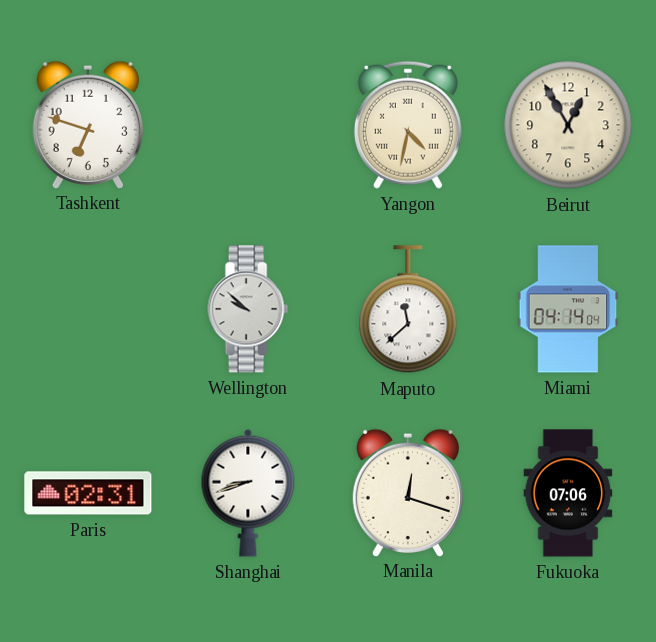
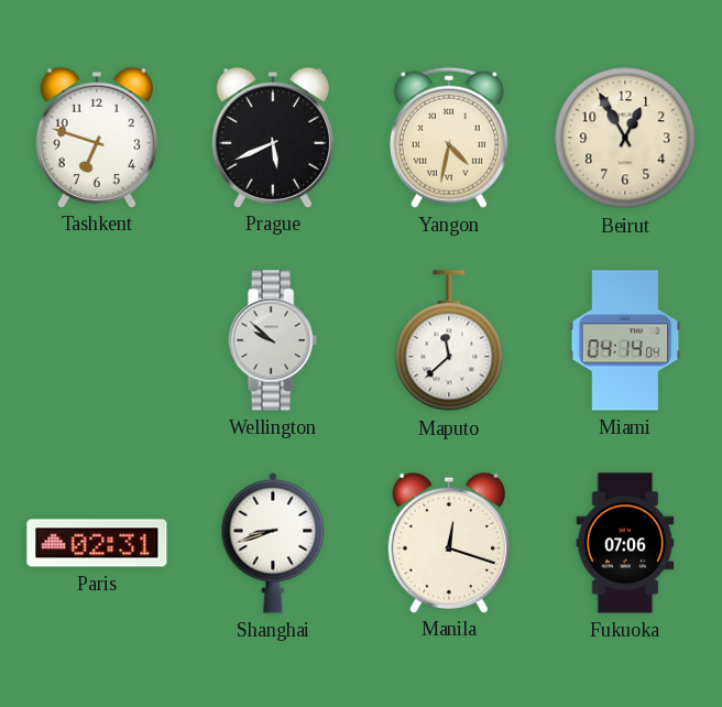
Prague: none -> 5:41 (272, 137)
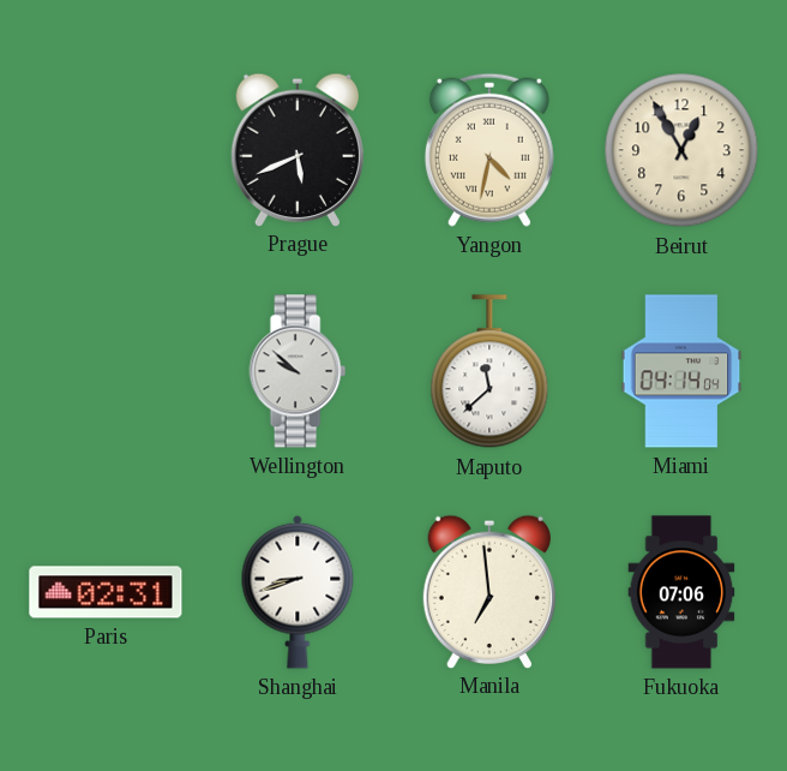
Tashkent: 6:48 -> none (96, 137)
Manila: 12:18 -> 6:59 (488, 591)
